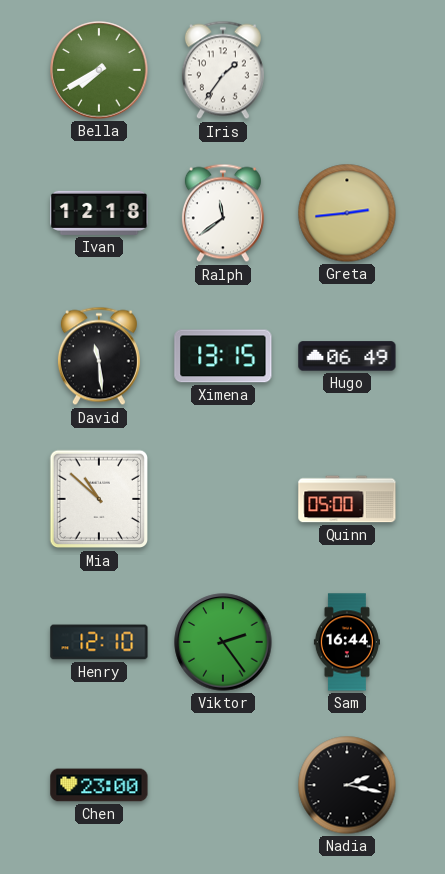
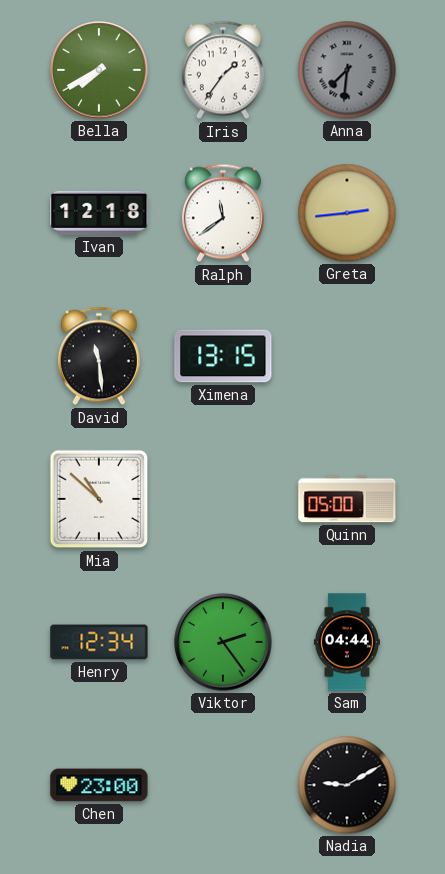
Anna: none -> 7:31 (347, 70)
Hugo: 06:49 -> none (347, 356)
Henry: 12:10 -> 12:34 (99, 642)
Sam: 16:44 -> 04:44 (347, 642)
Nadia: 2:17 -> 9:10 (347, 785)
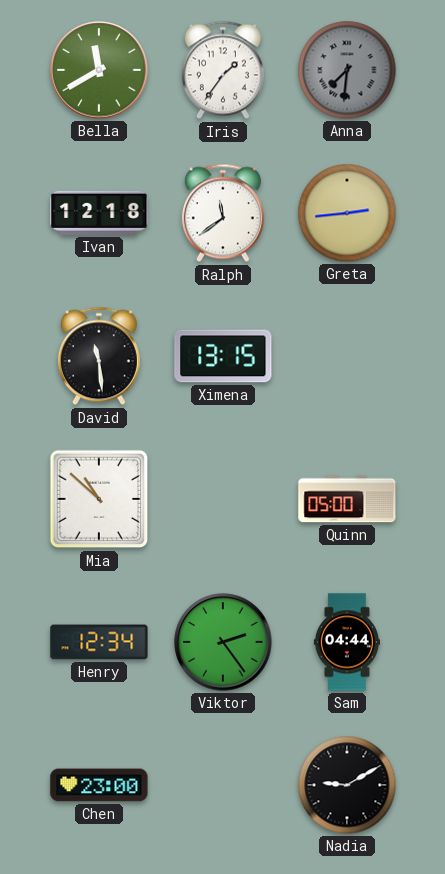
Bella: 7:40 -> 11:40 (99, 70)
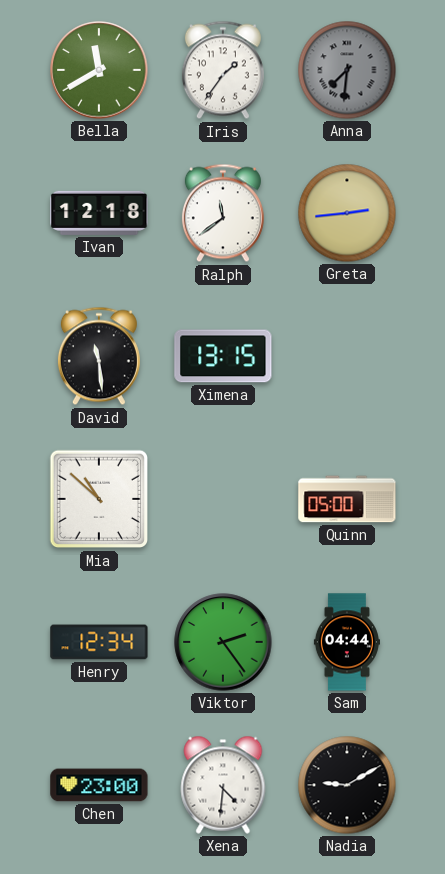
Xena: none -> 4:31 (223, 785)
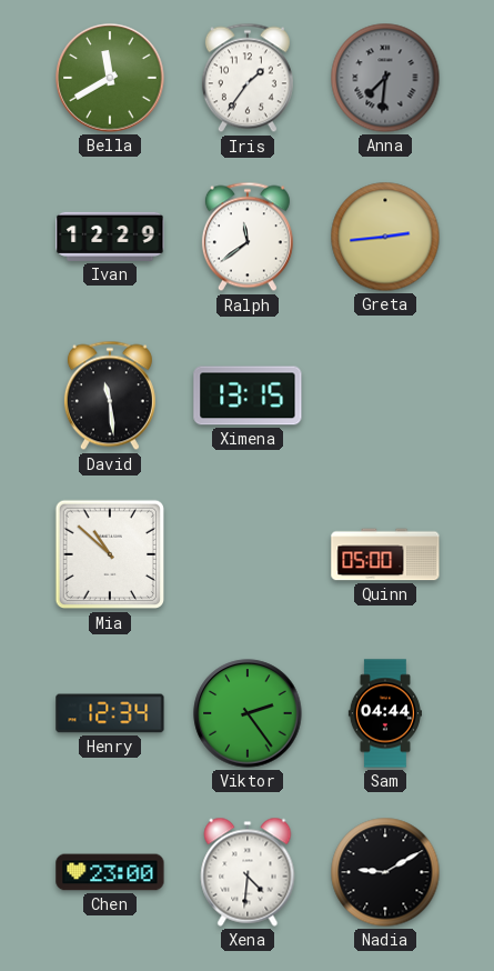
Ivan: 12:18 -> 12:29 (110, 237)
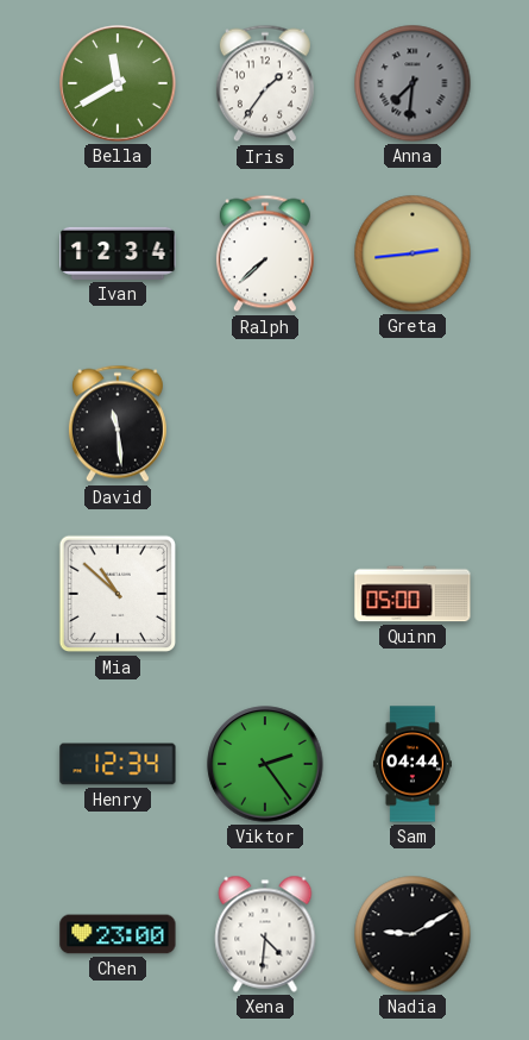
Ivan: 12:29 -> 12:34 (118, 253)
Ralph: 11:39 -> 7:38 (265, 253)
Ximena: 13:15 -> none (248, 396)
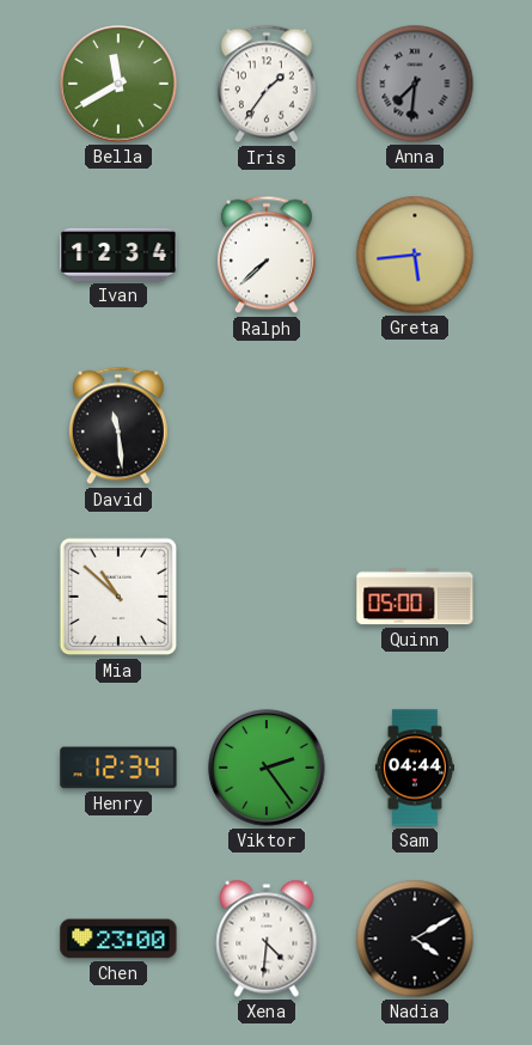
Greta: 2:44 -> 5:44 (415, 255)
Nadia: 9:10 -> 4:10 (415, 939)
